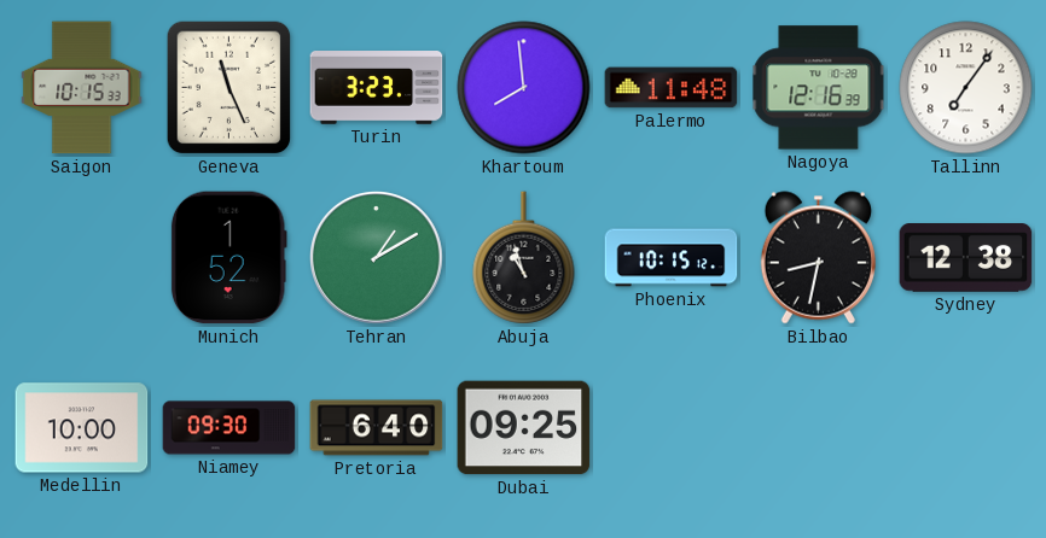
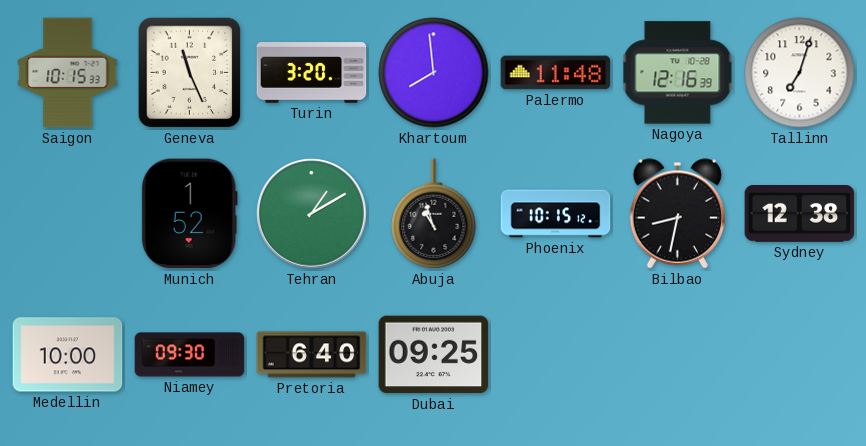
Turin: 3:23 -> 3:20 (312, 73)
Tallinn: 7:06 -> 7:03 (800, 73)
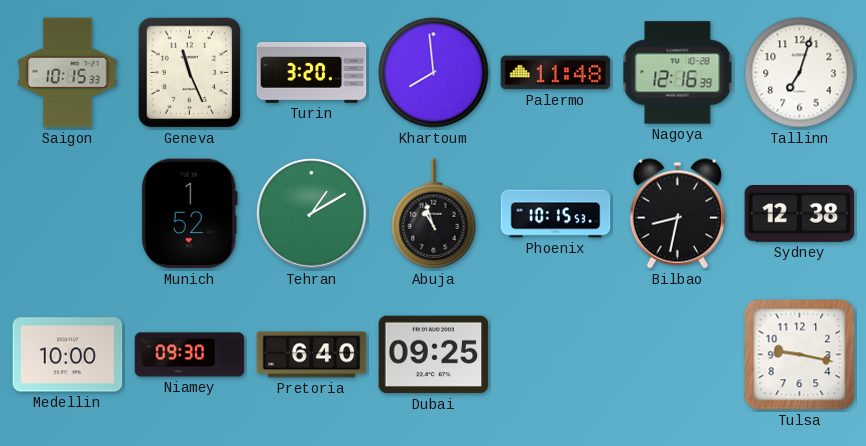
Phoenix: 10:15:12 -> 10:15:53 (556, 214)
Tulsa: none -> 9:17 (800, 355)
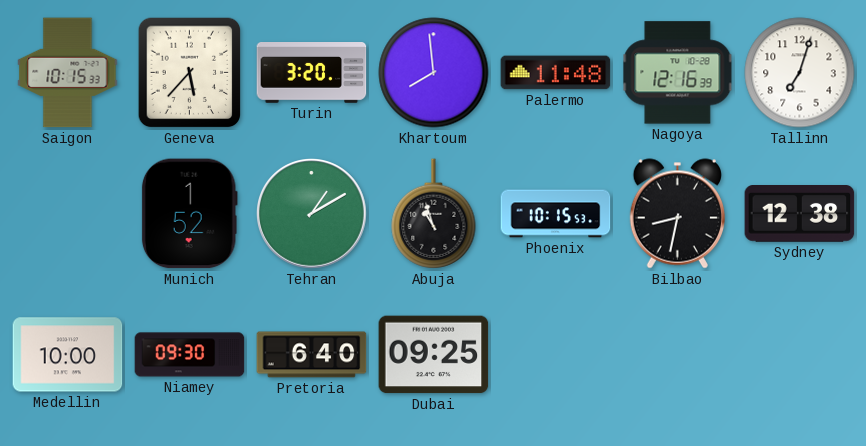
Geneva: 11:26 -> 5:37 (190, 73)
Tulsa: 9:17 -> none (800, 355)
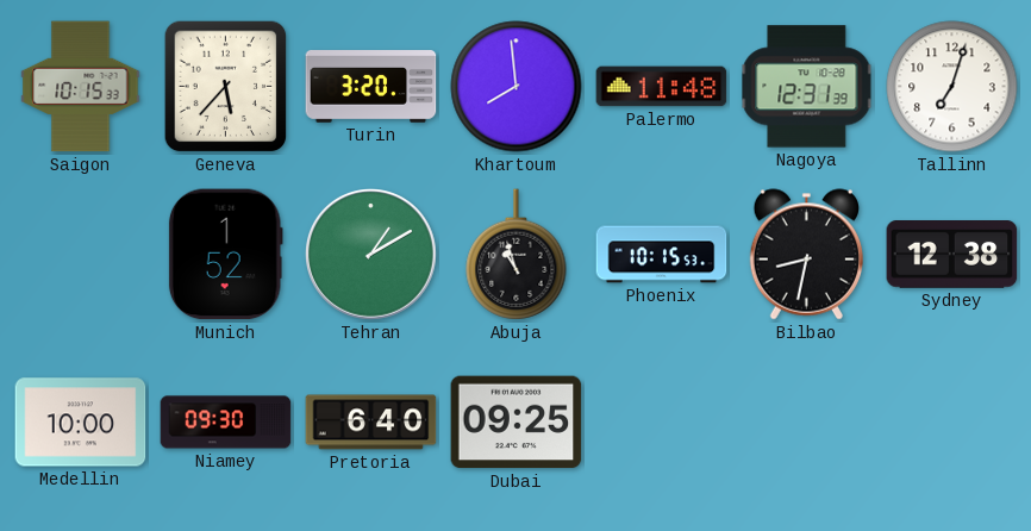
Nagoya: 12:16 -> 12:31 (807, 87)
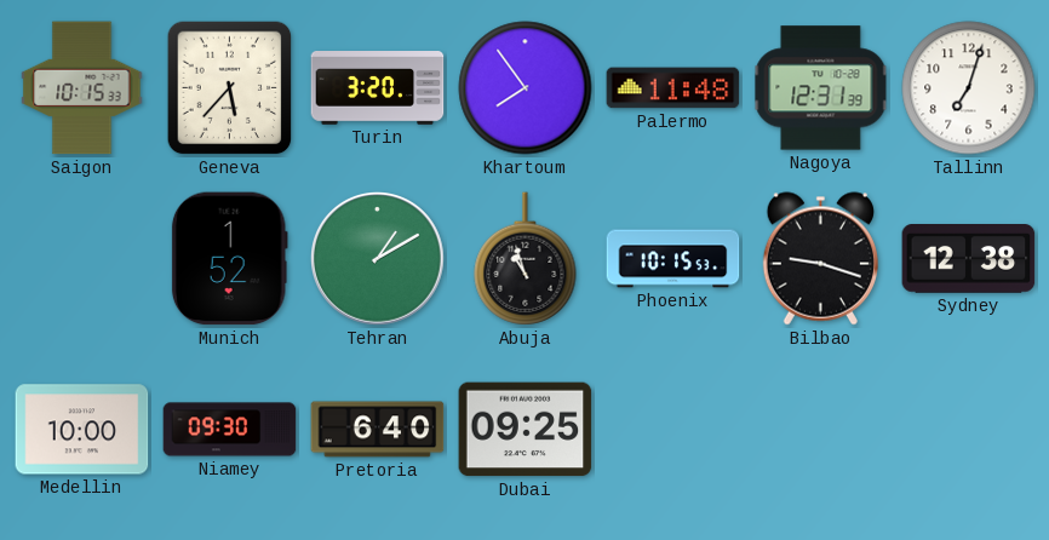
Khartoum: 7:59 -> 7:54 (526, 88)
Bilbao: 8:32 -> 9:18 (820, 259)
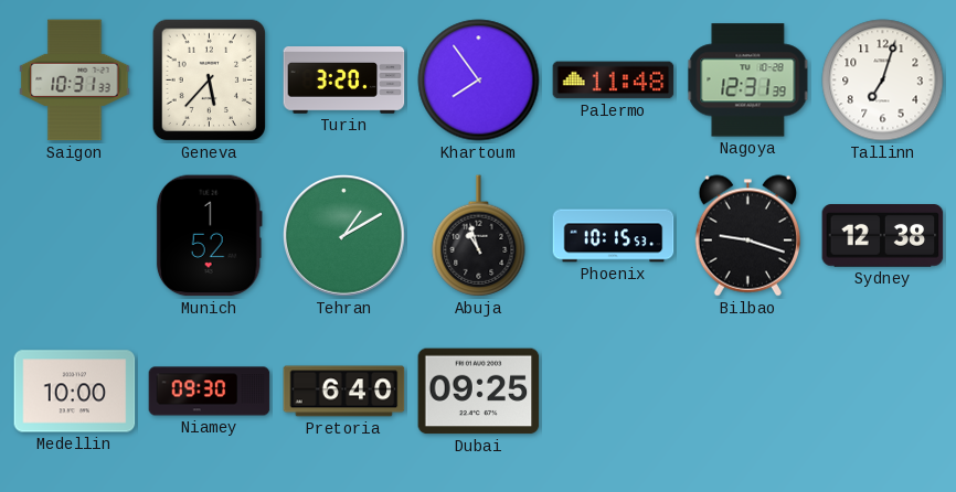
Saigon: 10:15 -> 10:31 (75, 81)
